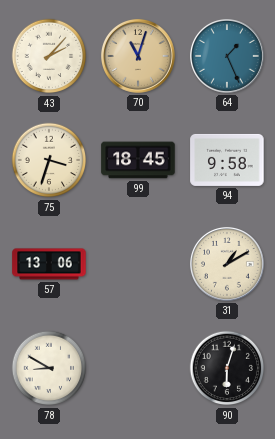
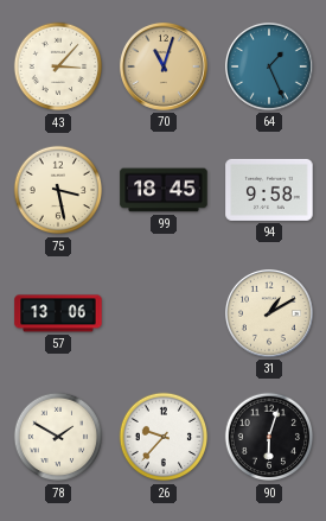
43: 2:07 -> 3:07 (58, 66)
75: 3:33 -> 3:28 (58, 190)
78: 8:50 -> 1:50 (58, 437)
26: none -> 9:37 (164, 437)
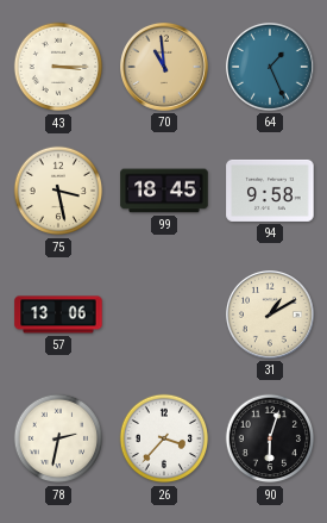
43: 3:07 -> 3:15 (58, 67)
70: 11:03 -> 10:59 (164, 67)
78: 1:50 -> 2:32 (58, 438)
26: 9:37 -> 3:37 (164, 438)
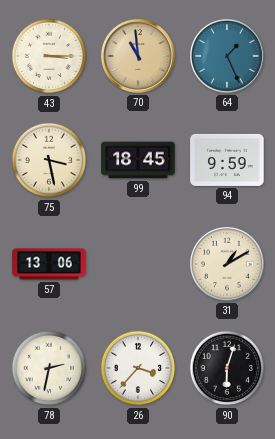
94: 9:58 -> 9:59 (227, 160)
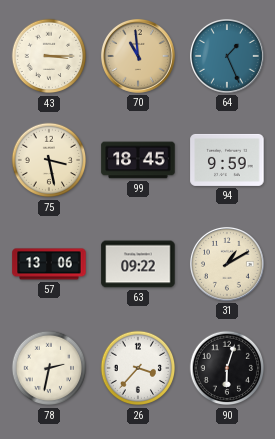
63: none -> 09:22 (138, 264)
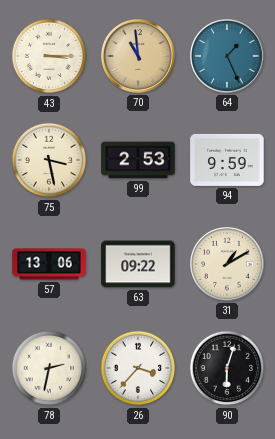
99: 18:45 -> 2:53 (138, 160)
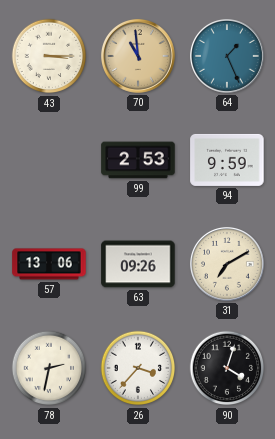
75: 3:28 -> none (49, 160)
63: 09:22 -> 09:26 (138, 264)
31: 1:10 -> 7:10 (227, 264)
90: 6:03 -> 4:03 (227, 368)
